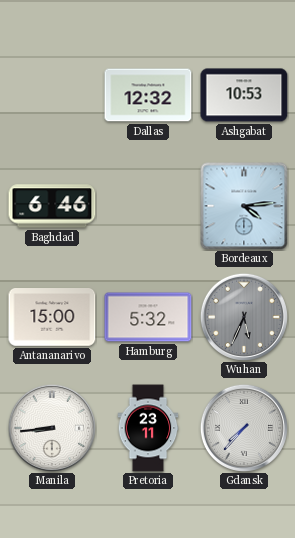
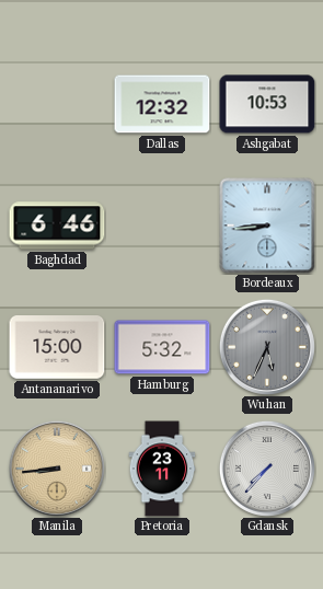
Bordeaux: 4:14 -> 8:44 (267, 226)
Manila dial: white -> champagne (57, 469)
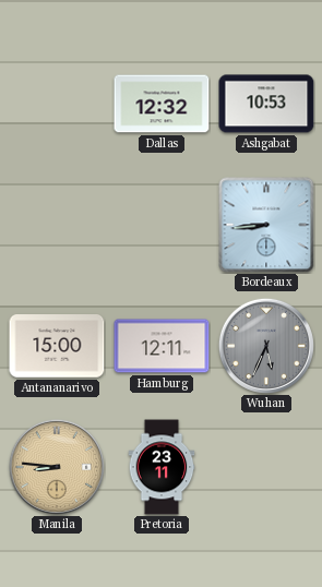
Baghdad: 6:46 -> none (57, 226)
Hamburg: 5:32 -> 12:11 (162, 346)
Manila: 8:44 -> 8:46 (57, 467)
Gdansk: 7:37 -> none (267, 469)
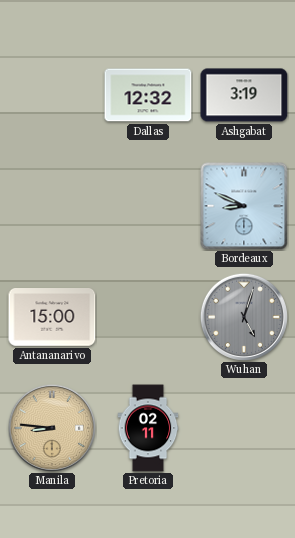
Ashgabat: 10:53 -> 3:19 (244, 95)
Bordeaux: 8:44 -> 8:49 (244, 206)
Hamburg: 12:11 -> none (162, 346)
Wuhan: 5:34 -> 5:03 (244, 317)
Pretoria: 23:11 -> 02:11 (148, 428)
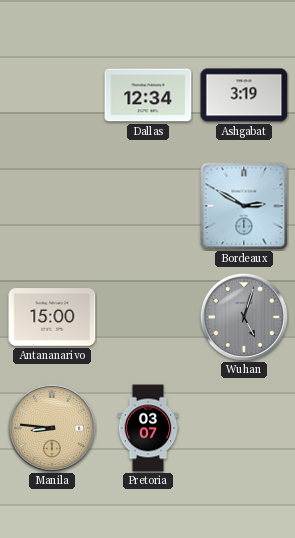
Dallas: 12:32 -> 12:34 (148, 95)
Bordeaux: 8:49 -> 2:50 (244, 206)
Pretoria: 02:11 -> 03:07 (148, 428)
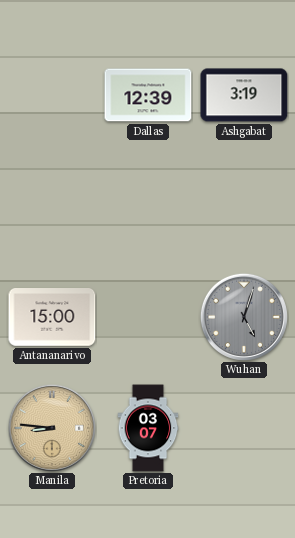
Dallas: 12:34 -> 12:39 (148, 95)
Bordeaux: 2:50 -> none (244, 206)
